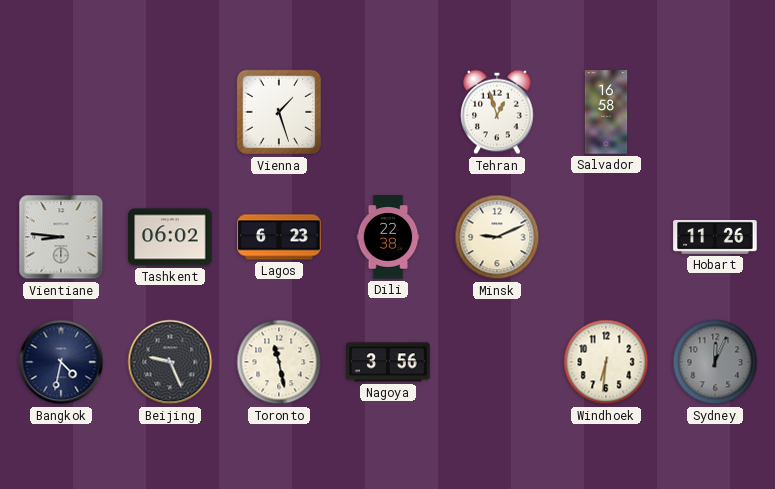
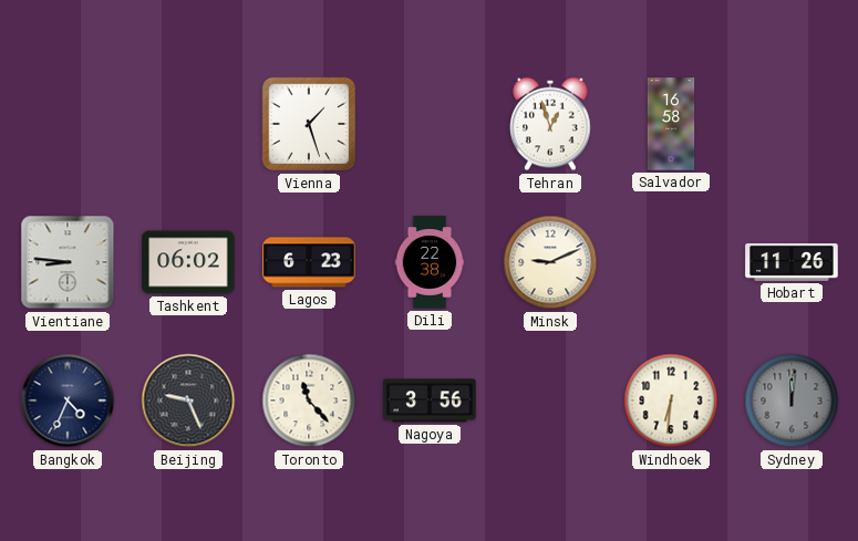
Bangkok: 4:32 -> 4:34 (68, 400)
Toronto: 11:28 -> 11:23 (309, 400)
Sydney: 12:04 -> 12:01 (792, 400)
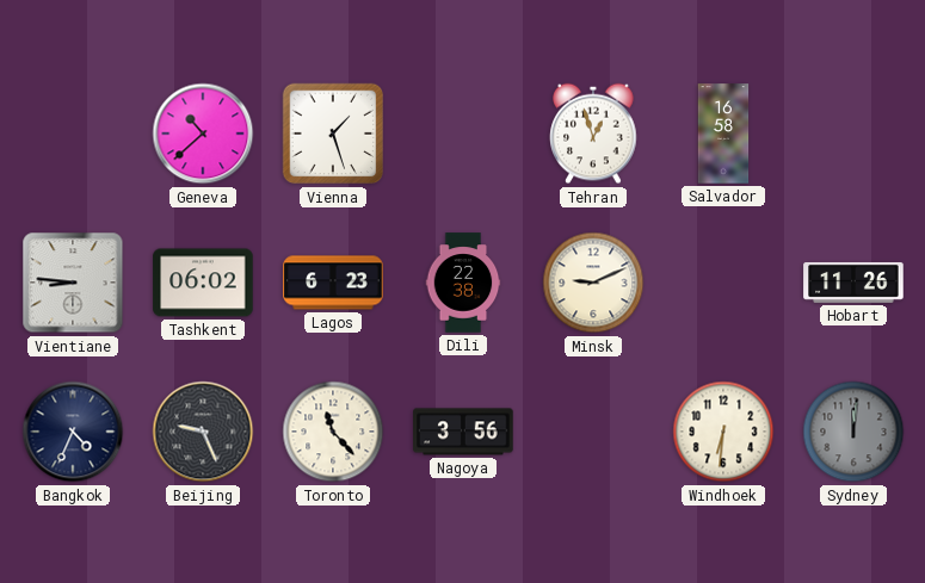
Geneva: none -> 10:38 (203, 134)
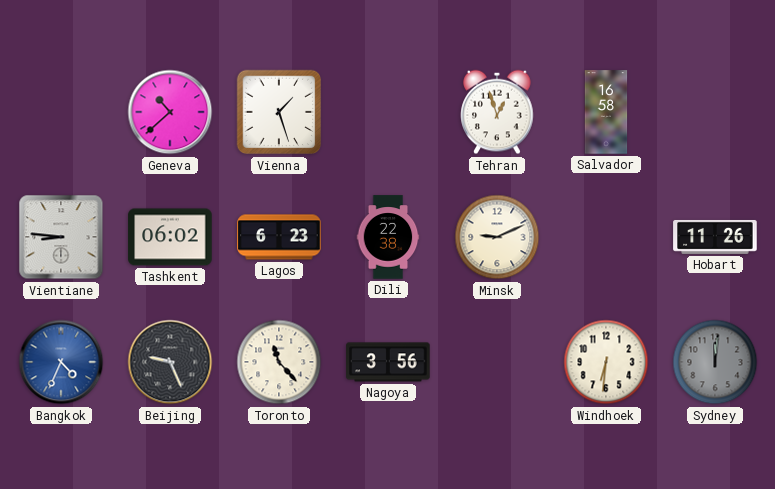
Bangkok dial: navy -> blue (61, 362)
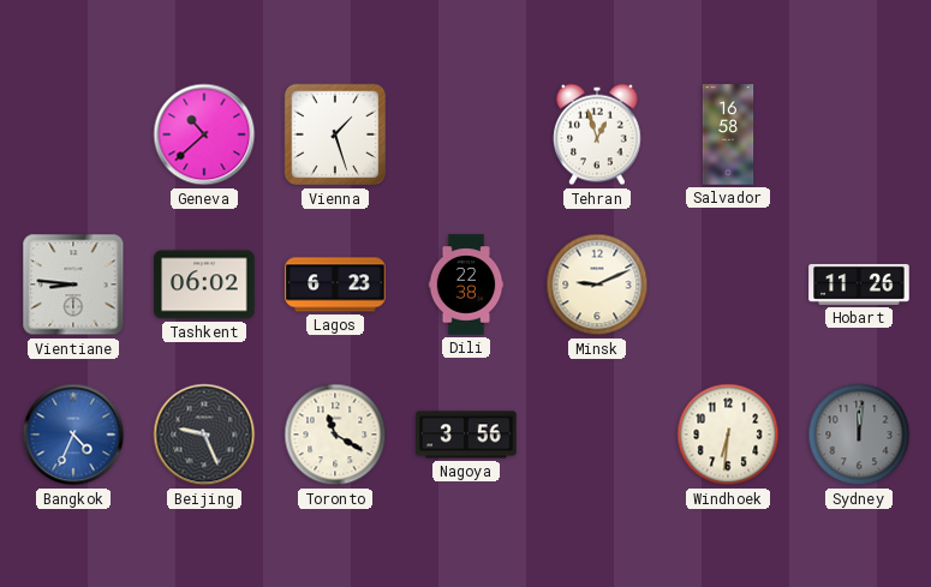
Toronto: 11:23 -> 11:20 (335, 435)
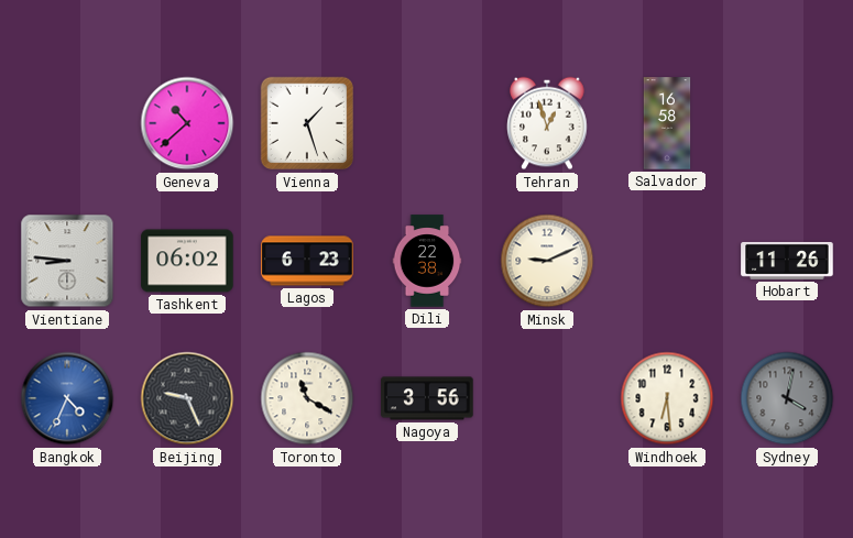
Windhoek: 6:31 -> 6:29 (667, 398)
Sydney: 12:01 -> 4:02 (787, 398)
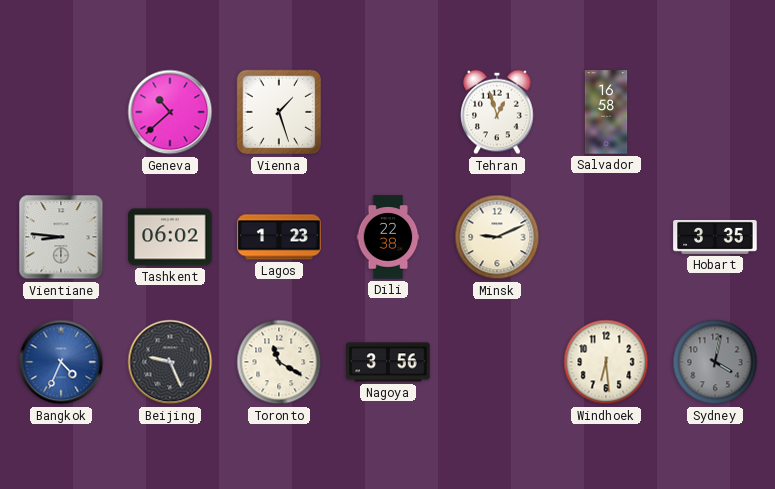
Lagos: 6:23 -> 1:23 (279, 237)
Hobart: 11:26 -> 3:35 (715, 237)
